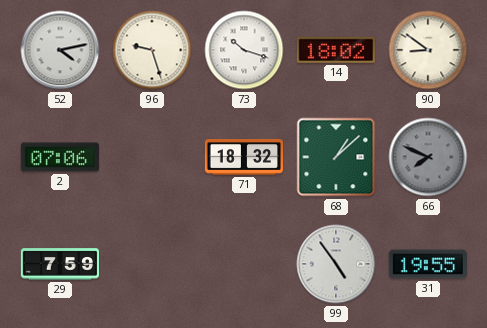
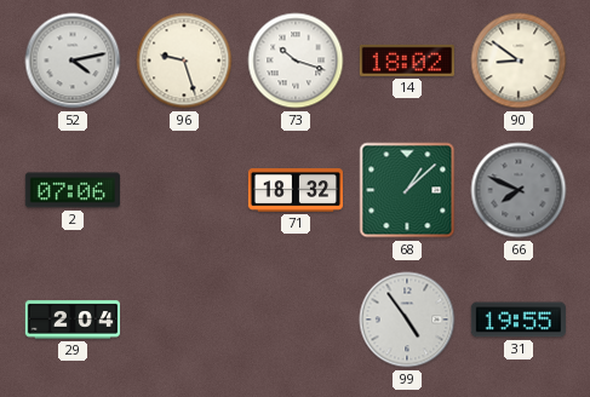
29: 7:59 -> 2:04 (71, 320)
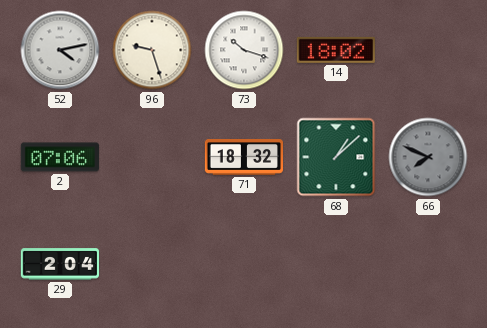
90: 8:51 -> none (519, 61)
99: 4:54 -> none (407, 320)
31: 19:55 -> none (519, 320)
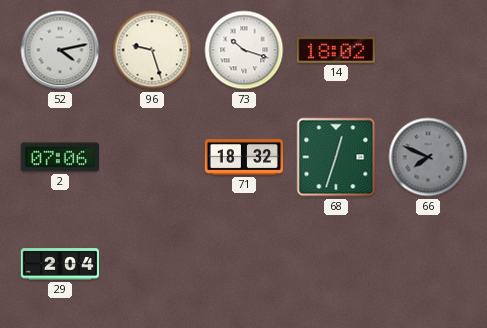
68: 1:08 -> 12:33 (336, 157)
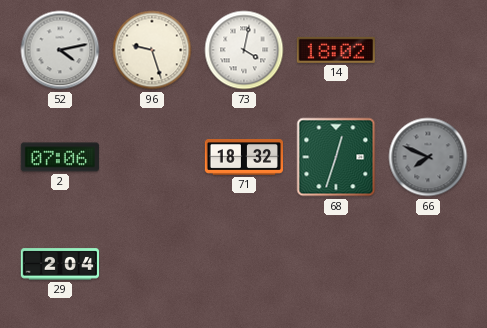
73: 10:18 -> 4:02 (244, 50)
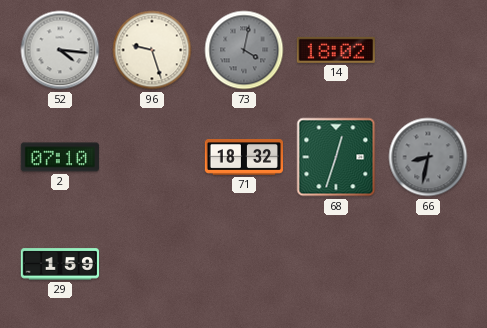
52: 4:13 -> 4:16 (60, 50)
73 dial: white -> grey (244, 50)
2: 07:06 -> 07:10 (60, 157)
66: 7:49 -> 8:32 (428, 157)
29: 2:04 -> 1:59 (59, 264)
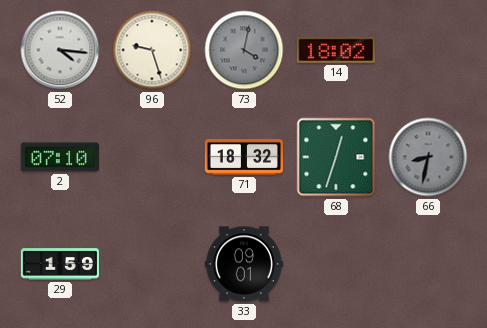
33: none -> 09:01 (244, 264)
